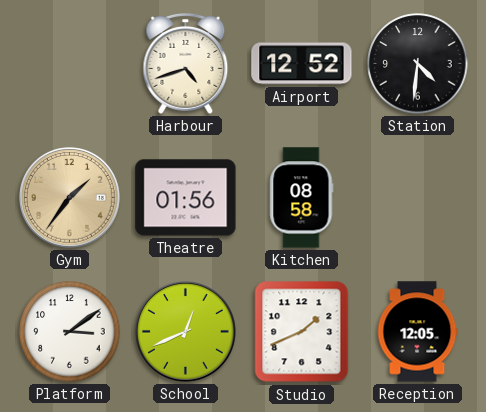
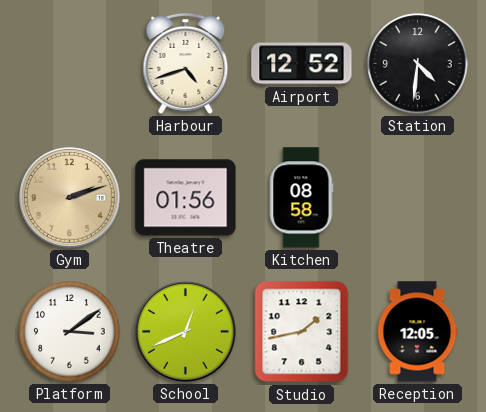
Gym: 1:36 -> 2:12 (70, 198)
Studio: 1:41 -> 1:43 (302, 332)
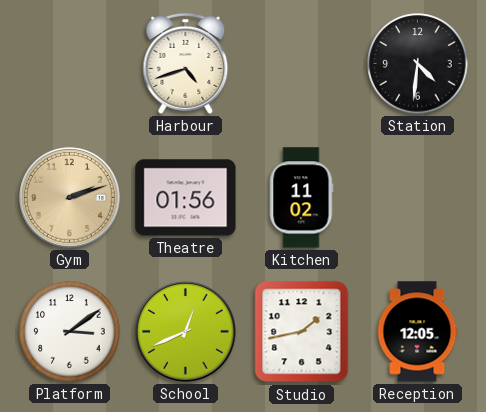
Airport: 12:52 -> none (302, 64)
Kitchen: 08:58 -> 11:02 (302, 198)
